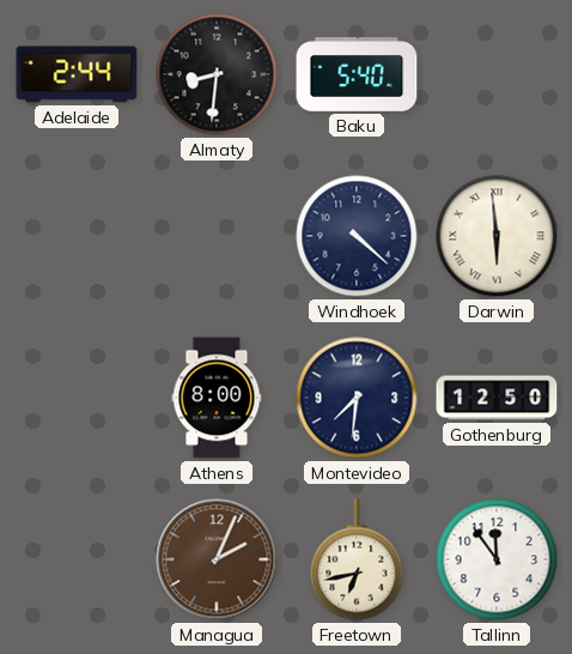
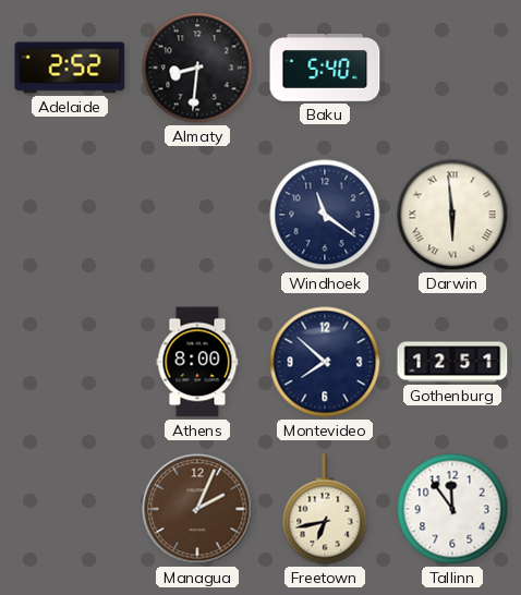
Adelaide: 2:44 -> 2:52 (70, 68)
Windhoek: 4:22 -> 11:21 (325, 215)
Montevideo: 7:31 -> 7:52 (325, 362)
Gothenburg: 12:50 -> 12:51 (452, 362)
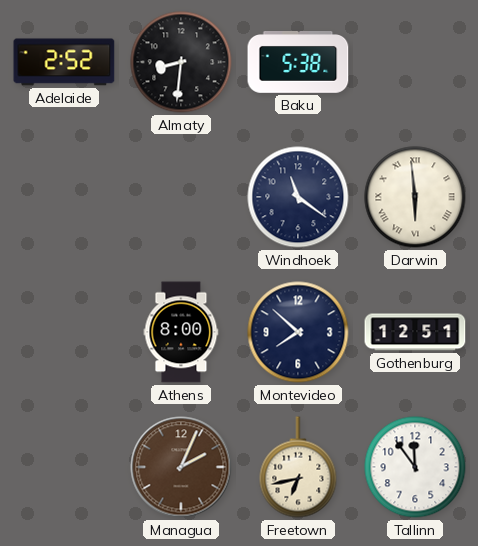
Baku: 5:40 -> 5:38 (298, 63)
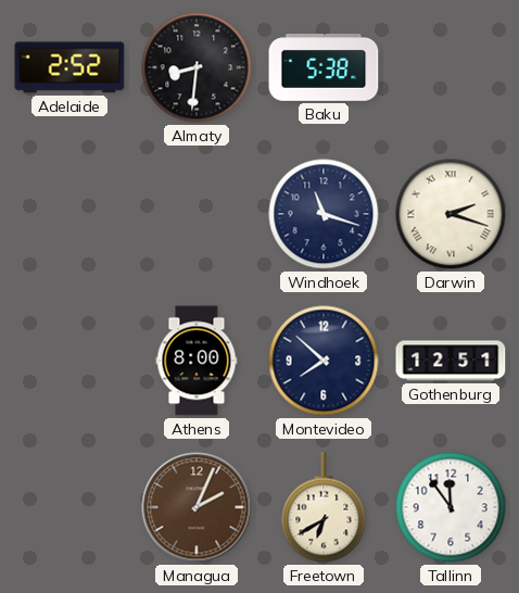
Windhoek: 11:21 -> 11:18 (324, 214)
Darwin: 5:59 -> 2:18 (451, 214)
Freetown: 6:43 -> 6:40 (324, 507)
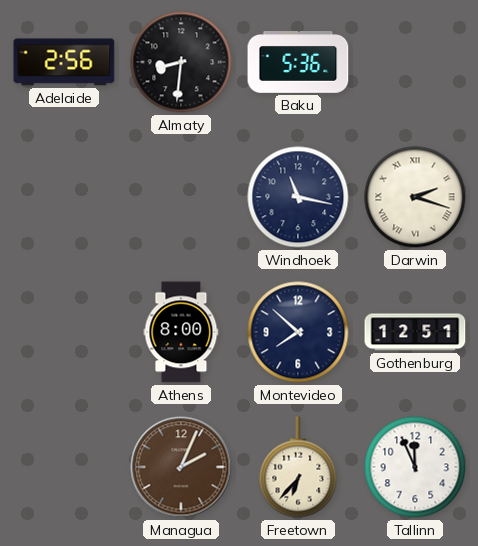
Adelaide: 2:52 -> 2:56 (64, 62)
Baku: 5:38 -> 5:36 (298, 63)
Windhoek: 11:18 -> 11:17 (298, 197)
Freetown: 6:40 -> 6:37 (298, 467)
Tallinn: 11:54 -> 11:56 (415, 467)
